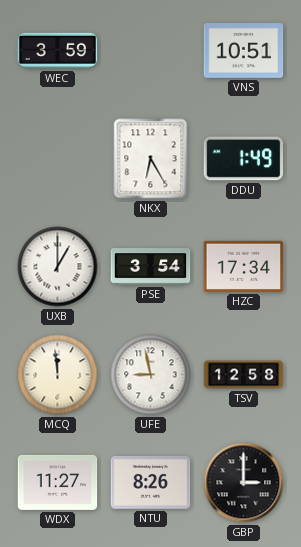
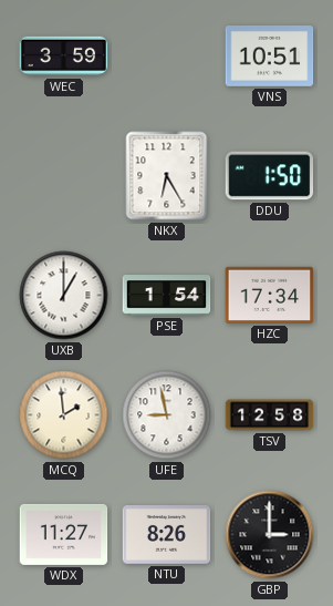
DDU: 1:49 -> 1:50 (270, 176)
PSE: 3:54 -> 1:54 (167, 296)
MCQ: 11:59 -> 1:59 (64, 415)
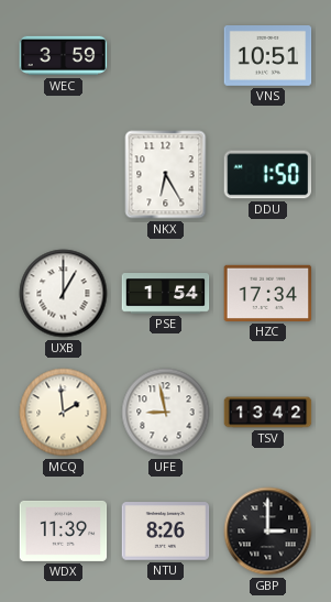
TSV: 12:58 -> 13:42 (268, 413)
WDX: 11:27 -> 11:39 (64, 530)
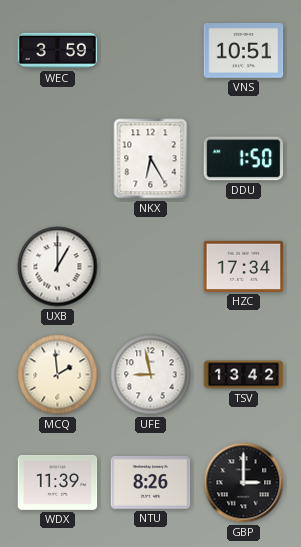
PSE: 1:54 -> none (166, 294)
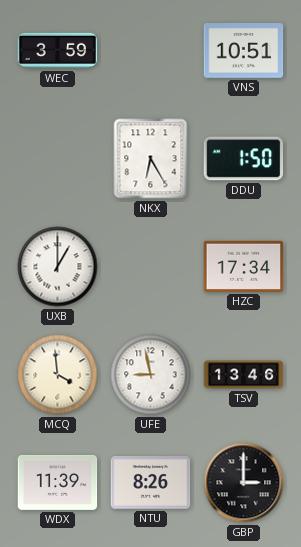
MCQ: 1:59 -> 3:59 (58, 375)
TSV: 13:42 -> 13:46 (244, 375)
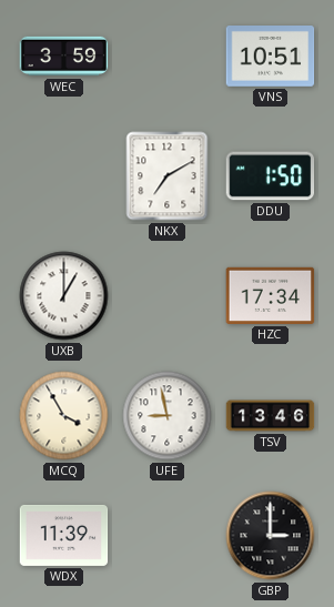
NKX: 6:25 -> 7:10 (168, 176)
MCQ: 3:59 -> 3:55 (64, 416)
NTU: 8:26 -> none (151, 483)
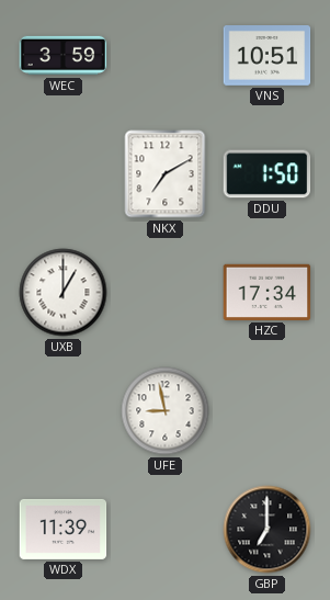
MCQ: 3:55 -> none (64, 416)
TSV: 13:46 -> none (271, 416)
GBP: 3:00 -> 7:00 (268, 530)
